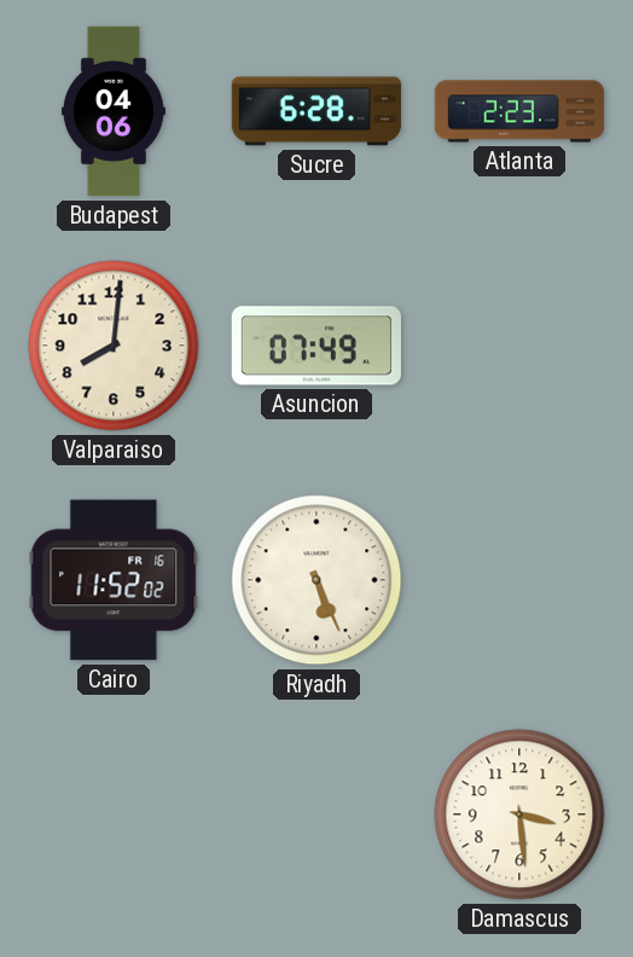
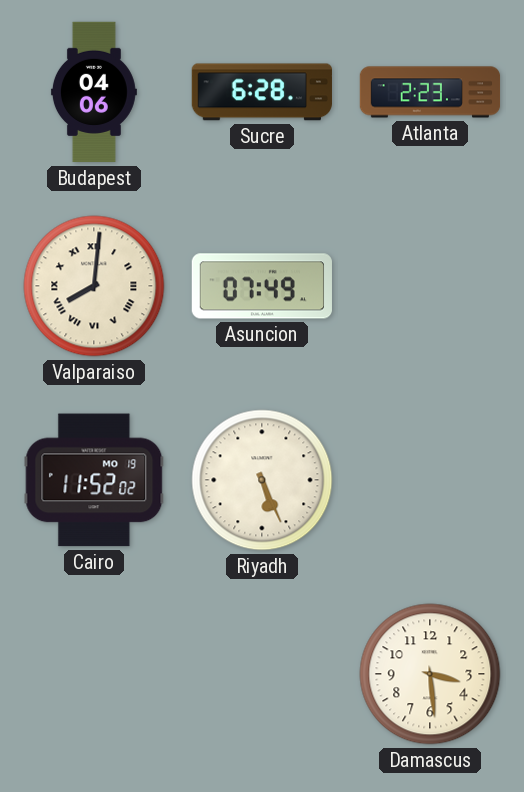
Valparaiso numerals: Arabic -> Roman (94, 286)
Cairo date: FR 16 -> MO 19 (94, 480)
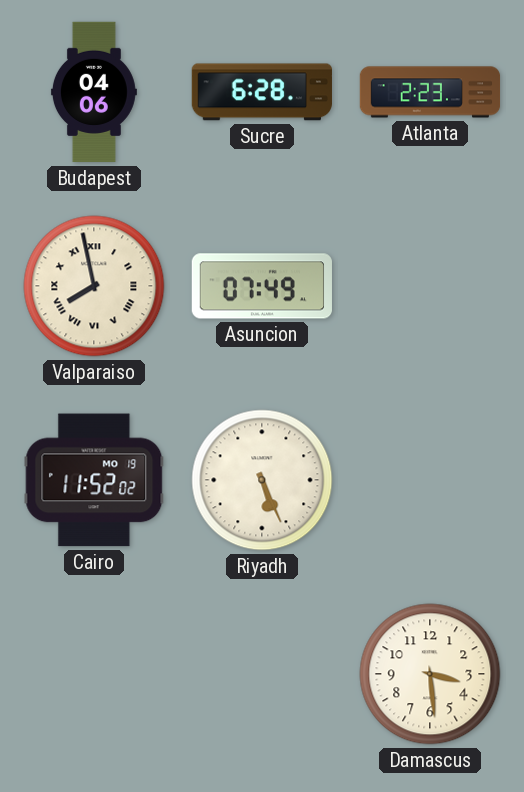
Valparaiso: 8:01 -> 7:58 (94, 286)
